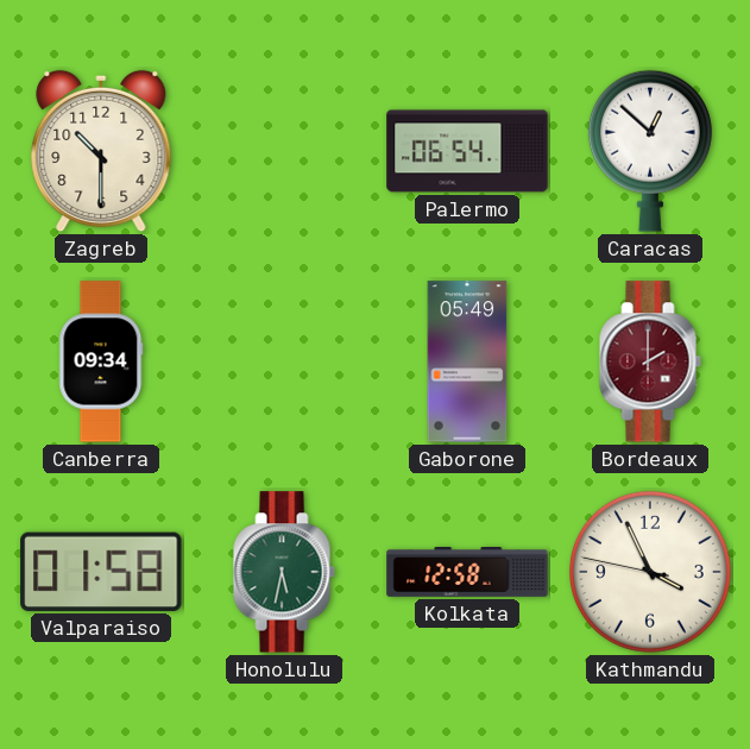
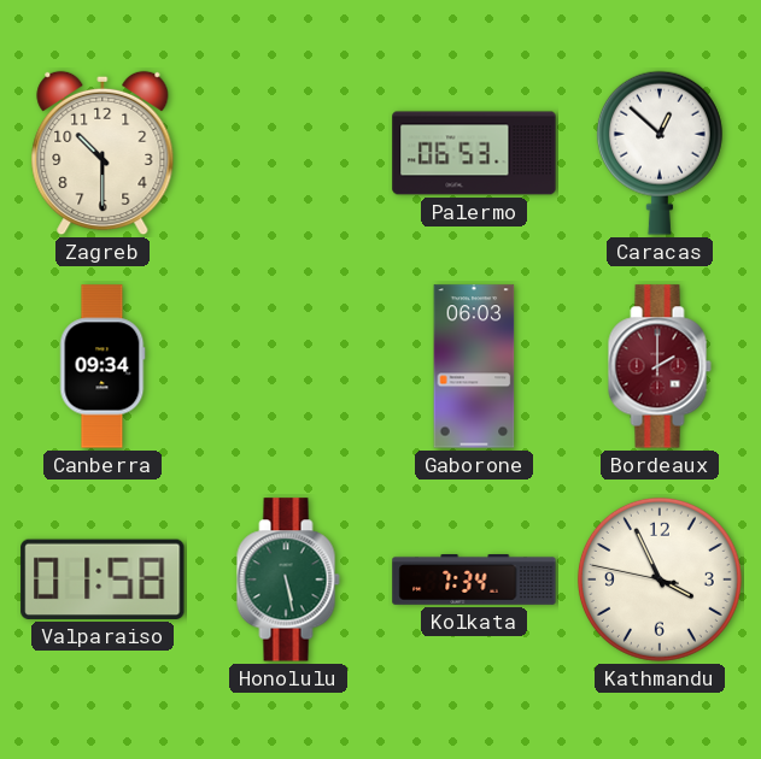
Palermo: 06:54 -> 06:53 (474, 153)
Gaborone: 05:49 -> 06:03 (474, 366)
Honolulu: 5:32 -> 5:28 (288, 579)
Kolkata: 12:58 -> 7:34 (474, 581)
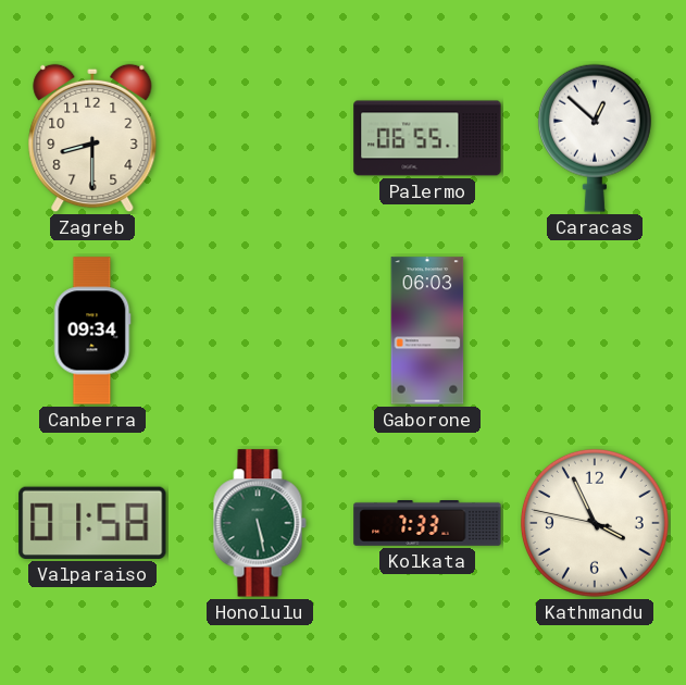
Zagreb: 10:30 -> 8:30 (92, 138)
Palermo: 06:53 -> 06:55 (427, 138)
Bordeaux: 2:00 -> none (660, 366)
Kolkata: 7:34 -> 7:33 (427, 524)
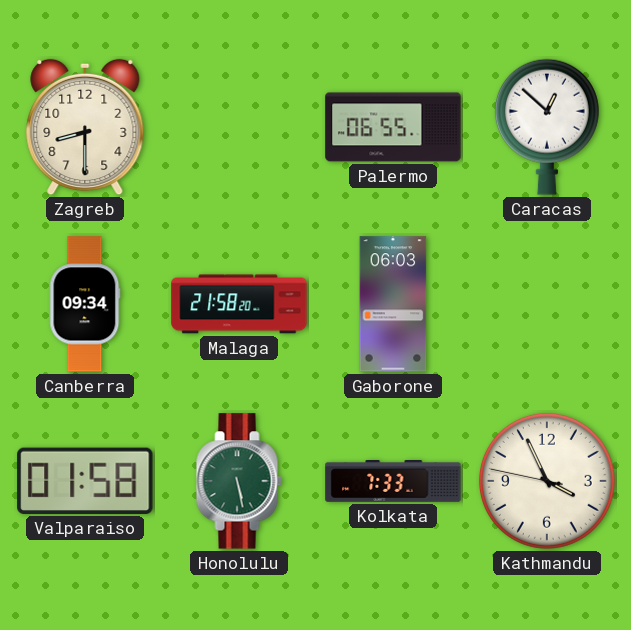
Malaga: none -> 21:58 (239, 304)
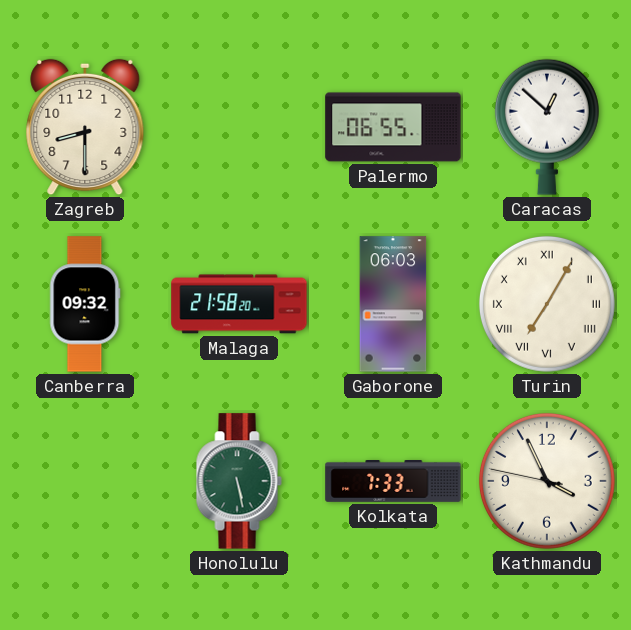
Canberra: 09:34 -> 09:32 (85, 304)
Turin: none -> 7:05 (547, 304)
Valparaiso: 01:58 -> none (85, 481)
